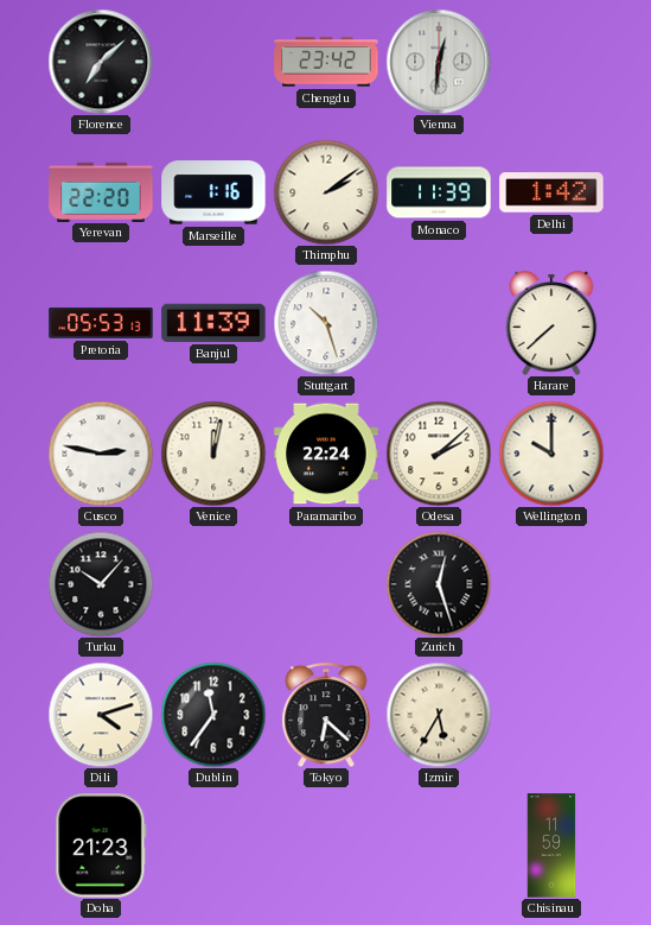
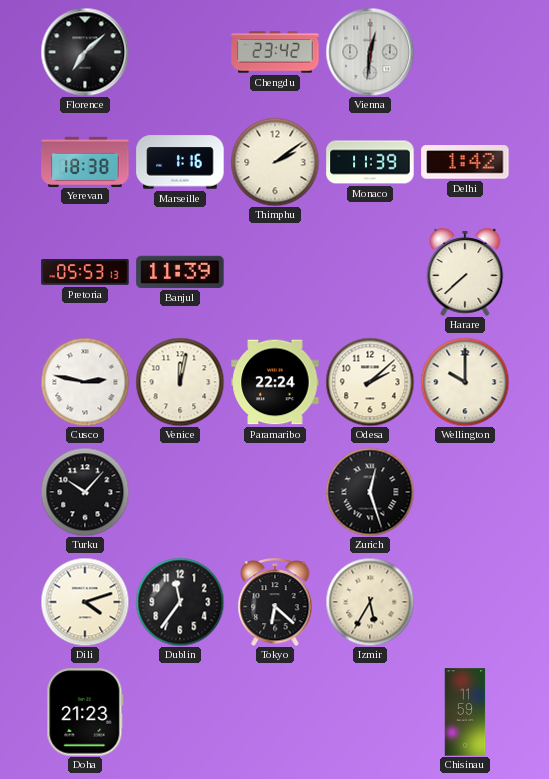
Yerevan: 22:20 -> 18:38 (85, 161)
Stuttgart: 10:27 -> none (326, 323)
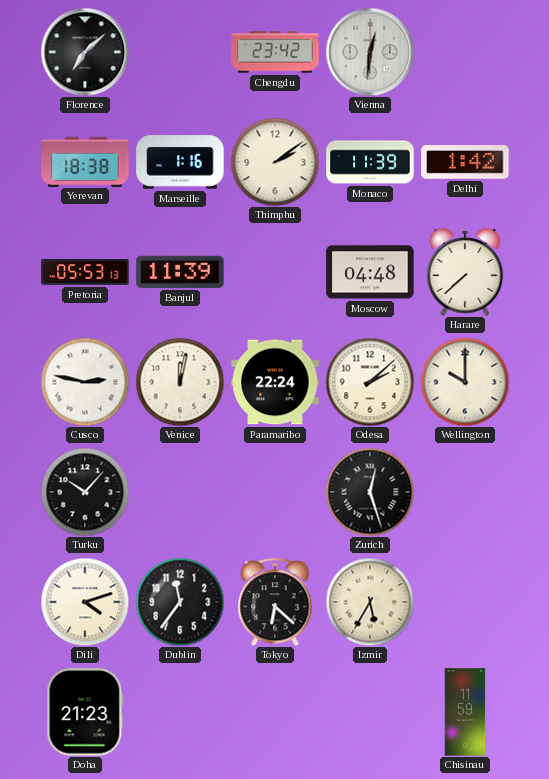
Moscow: none -> 04:48 (370, 272)
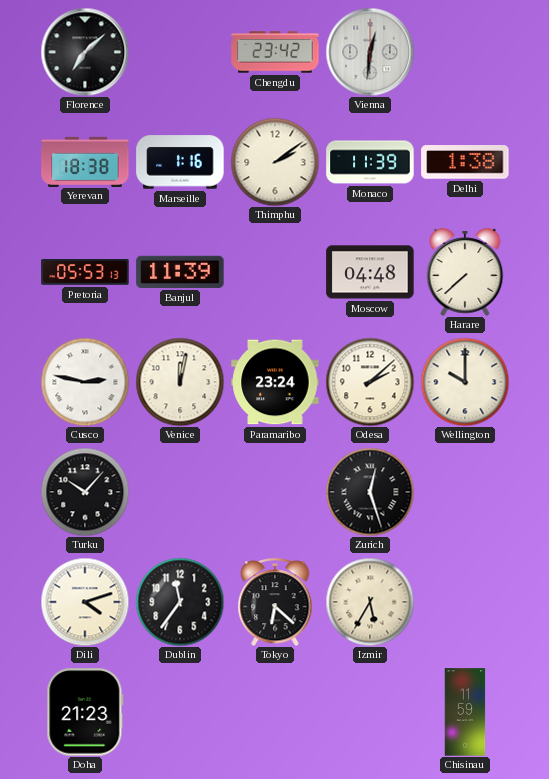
Delhi: 1:42 -> 1:38 (465, 162)
Paramaribo: 22:24 -> 23:24 (275, 382)
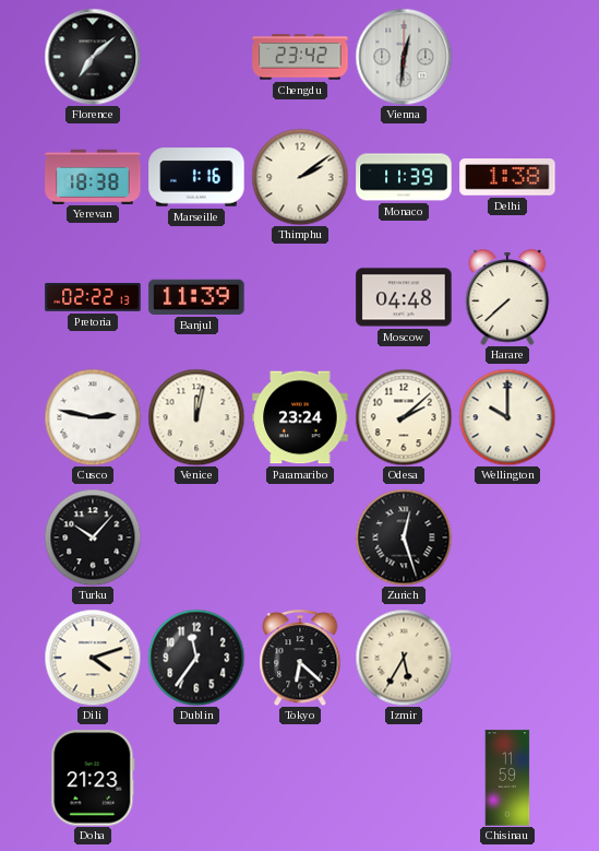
Pretoria: 05:53 -> 02:22 (93, 297)
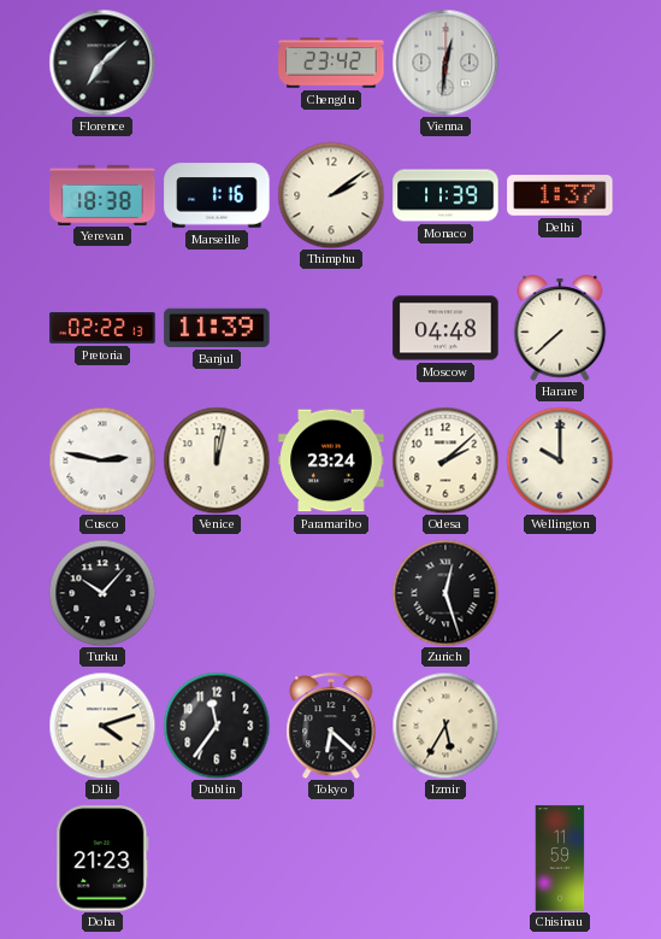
Delhi: 1:38 -> 1:37 (560, 195)
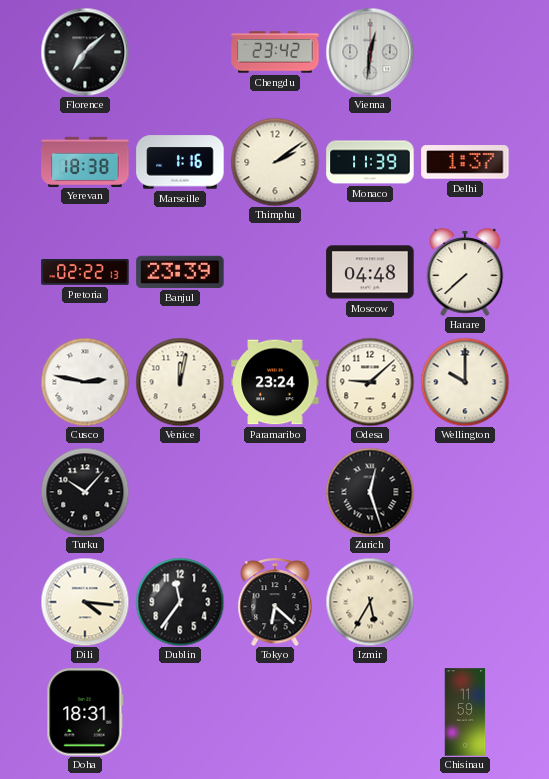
Banjul: 11:39 -> 23:39 (180, 272)
Odesa: 2:08 -> 9:08 (370, 382)
Dili: 4:12 -> 4:16 (85, 602)
Doha: 21:23 -> 18:31 (85, 712)
